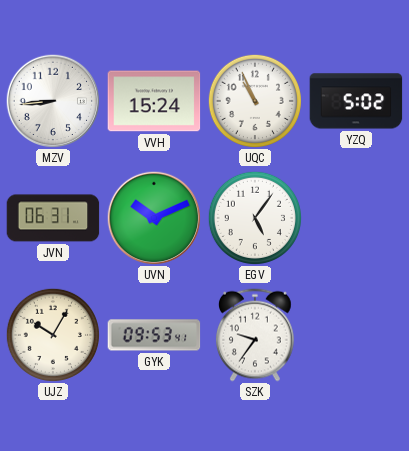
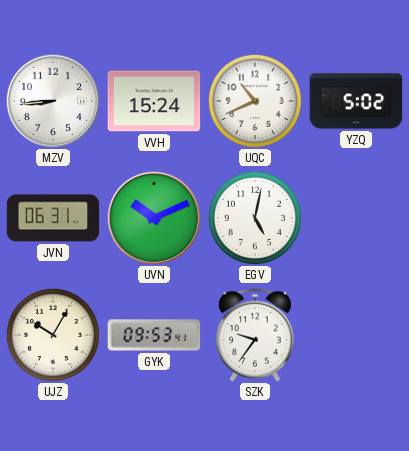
UQC: 10:56 -> 10:41 (255, 101)
EGV: 5:06 -> 5:02 (255, 218)
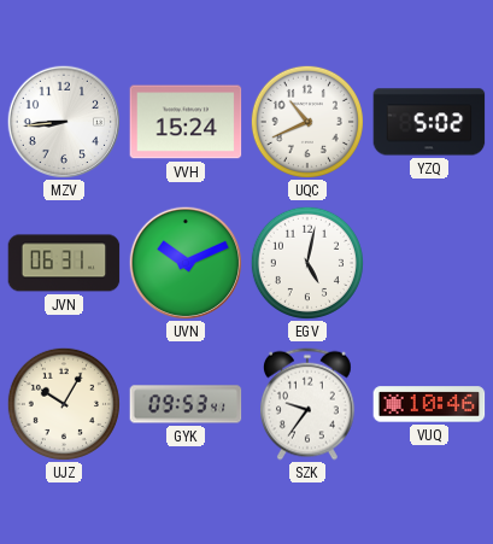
VUQ: none -> 10:46 (429, 404)
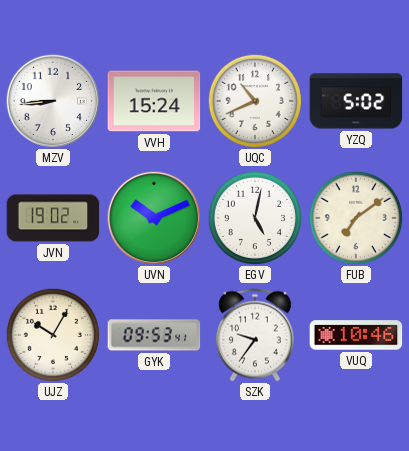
JVN: 06:31 -> 19:02 (53, 218)
FUB: none -> 7:09 (356, 218)
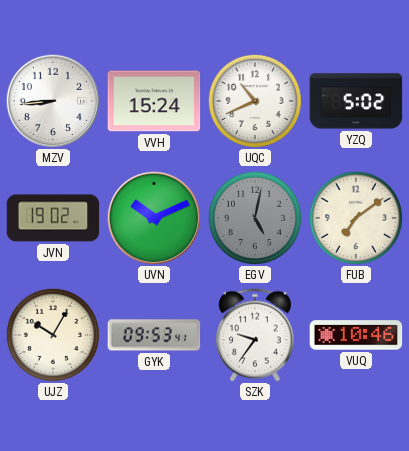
EGV dial: white -> grey (255, 218)
